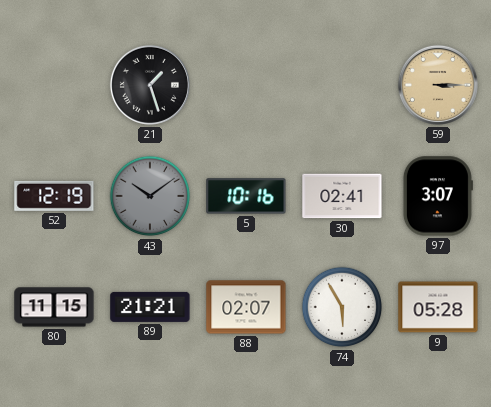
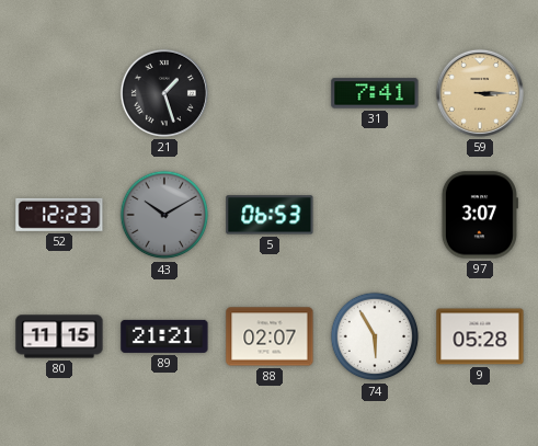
31: none -> 7:41 (375, 93)
52: 12:19 -> 12:23 (59, 215)
43: 10:09 -> 10:10 (164, 215)
5: 10:16 -> 06:53 (270, 215)
30: 02:41 -> none (342, 196)
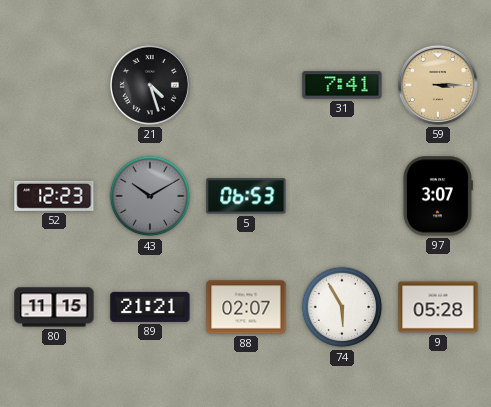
21: 1:27 -> 4:27 (150, 85)
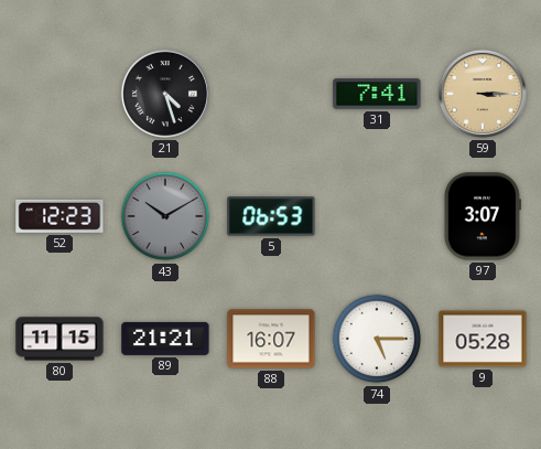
88: 02:07 -> 16:07 (271, 339)
74: 5:55 -> 5:15 (377, 339)
